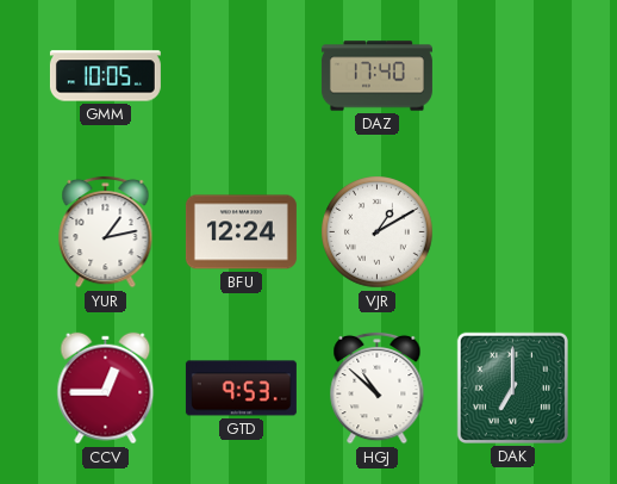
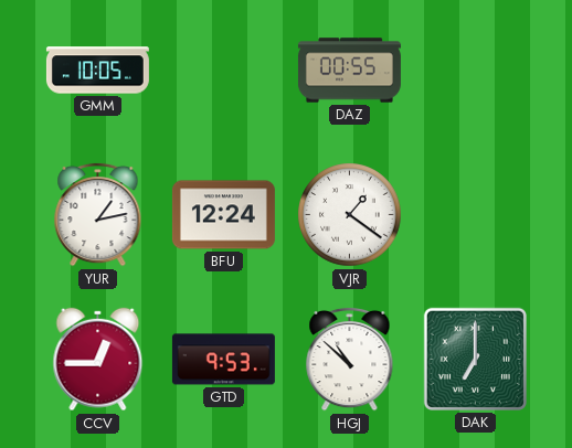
DAZ: 17:40 -> 00:55 (349, 71)
VJR: 1:10 -> 1:21 (350, 215)
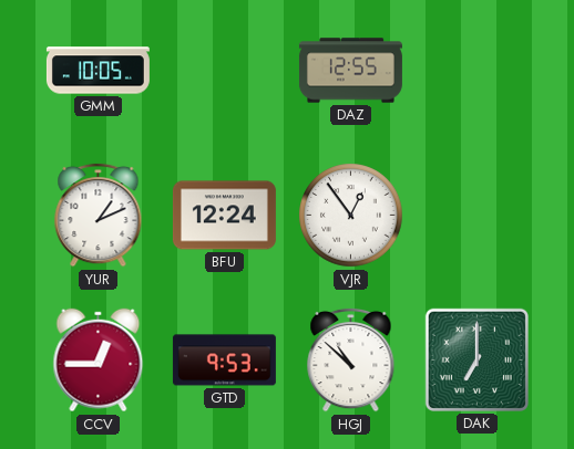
DAZ: 00:55 -> 12:55 (350, 71)
YUR: 1:13 -> 1:11 (99, 215)
VJR: 1:21 -> 12:54 (351, 216)
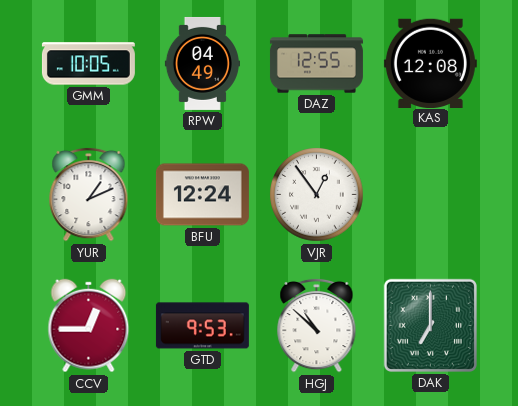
RPW: none -> 04:49 (202, 63)
KAS: none -> 12:08 (430, 63)
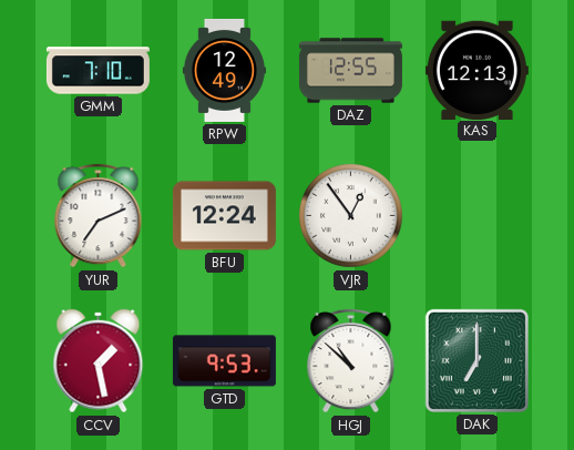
GMM: 10:05 -> 7:10 (98, 71)
RPW: 04:49 -> 12:49 (224, 70)
KAS: 12:08 -> 12:13 (476, 70)
YUR: 1:11 -> 7:11 (99, 215)
CCV: 12:45 -> 1:28 (99, 361)
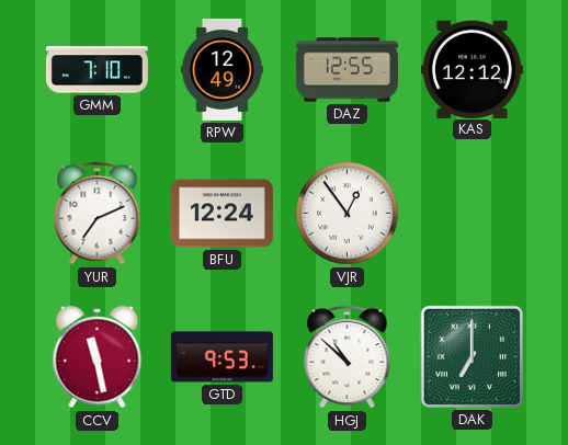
KAS: 12:13 -> 12:12 (472, 69)
CCV: 1:28 -> 11:28 (98, 357)
